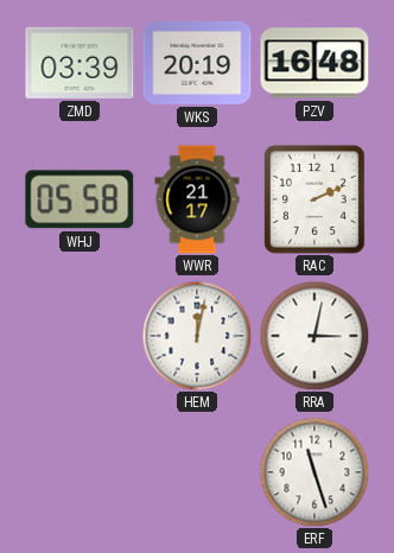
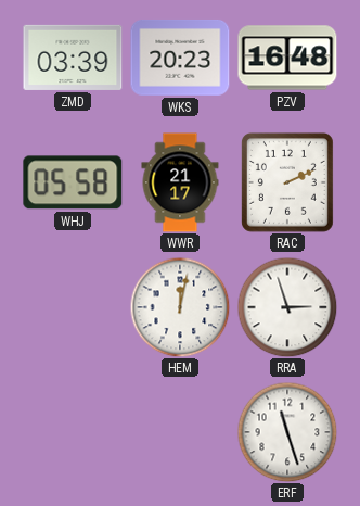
WKS: 20:19 -> 20:23 (180, 58)
RRA: 3:02 -> 2:57 (287, 307)
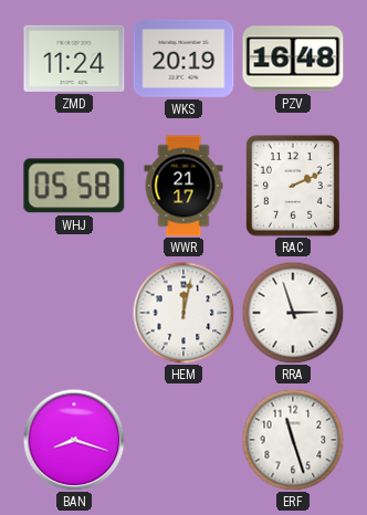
ZMD: 03:39 -> 11:24 (74, 59)
WKS: 20:23 -> 20:19 (183, 59)
BAN: none -> 8:18 (74, 440)
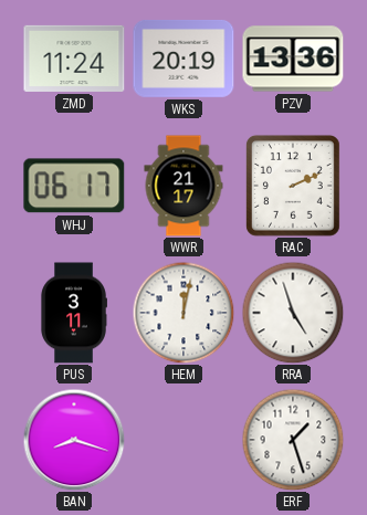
PZV: 16:48 -> 13:36 (293, 59)
WHJ: 05:58 -> 06:17 (74, 186)
PUS: none -> 3:11 (74, 313)
RRA: 2:57 -> 4:57 (293, 313)
ERF: 11:27 -> 1:27 (293, 440)
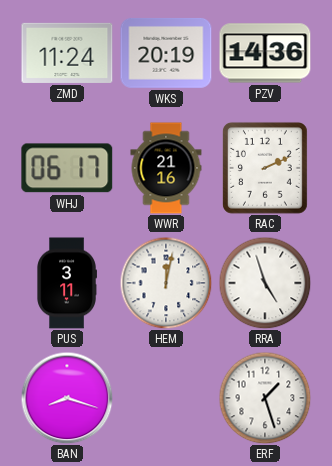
PZV: 13:36 -> 14:36 (265, 53)
WWR: 21:17 -> 21:16 (166, 168)
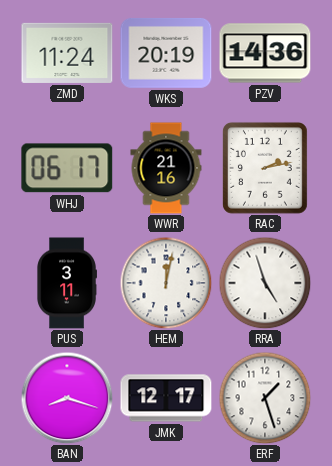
RAC: 2:11 -> 2:13 (265, 168)
JMK: none -> 12:17 (166, 398)
